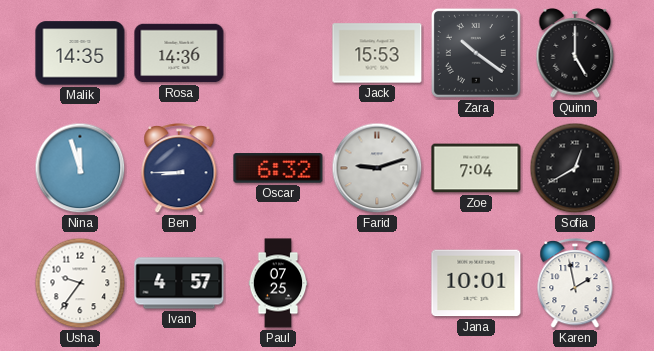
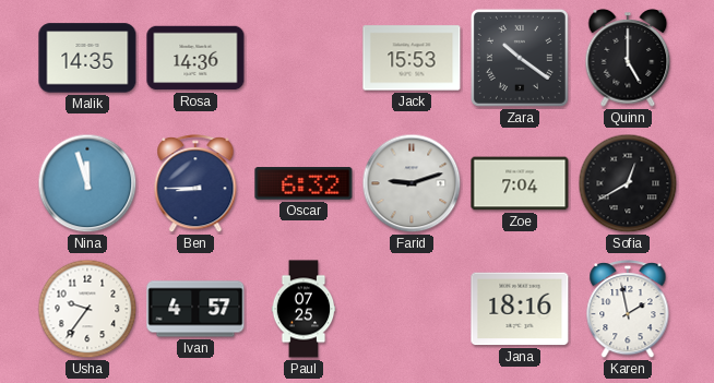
Jana: 10:01 -> 18:16 (520, 309)
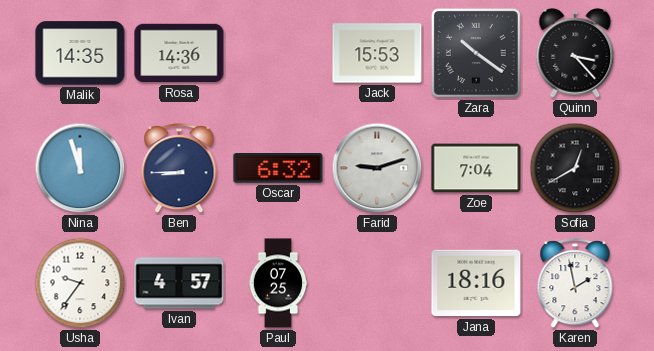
Quinn: 5:00 -> 3:23 (575, 54)
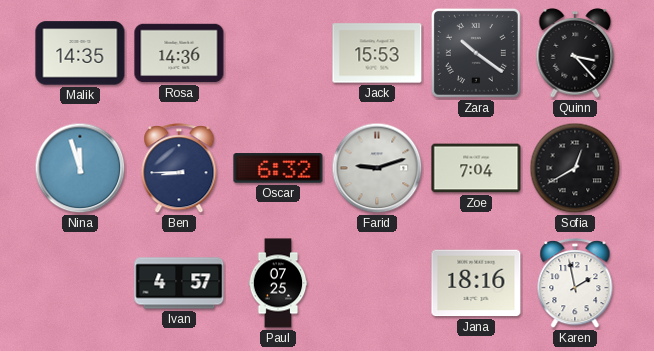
Usha: 9:36 -> none (80, 283)
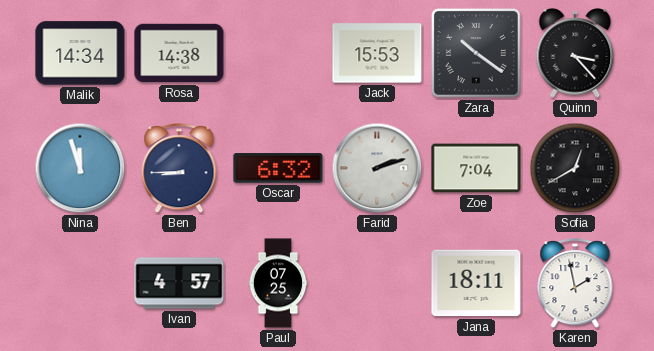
Malik: 14:35 -> 14:34 (80, 53)
Rosa: 14:36 -> 14:38 (179, 53)
Farid: 9:12 -> 2:12 (377, 168)
Jana: 18:16 -> 18:11 (476, 283)
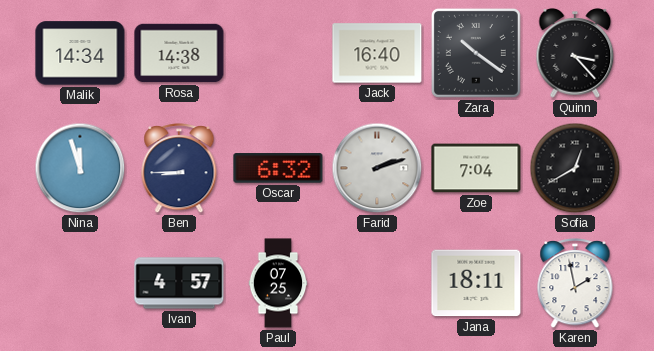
Jack: 15:53 -> 16:40 (377, 53)
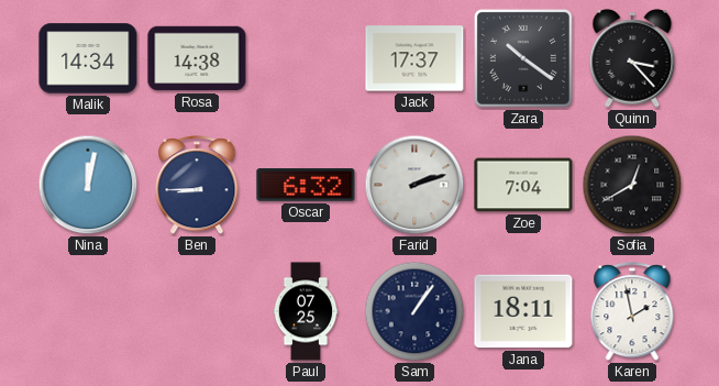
Jack: 16:40 -> 17:37 (414, 58)
Nina: 11:57 -> 12:02 (88, 185)
Ivan: 4:57 -> none (179, 283)
Sam: none -> 1:06 (414, 311)
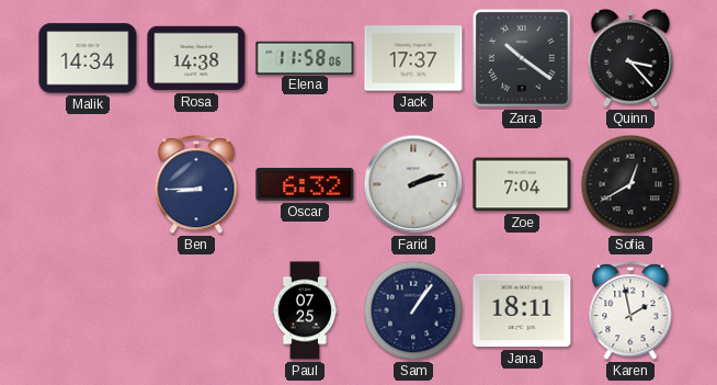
Elena: none -> 11:58 (305, 57)
Nina: 12:02 -> none (88, 185)
